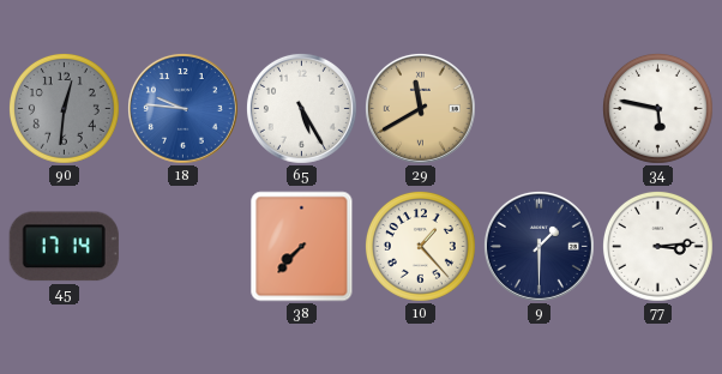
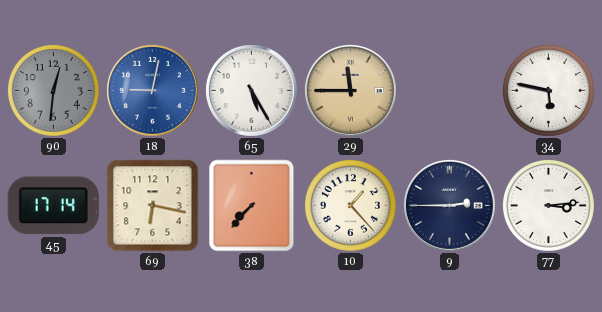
18: 9:46 -> 9:02 (152, 90)
29: 11:40 -> 11:45 (350, 90)
69: none -> 6:17 (153, 206)
9: 1:30 -> 2:45 (449, 205)
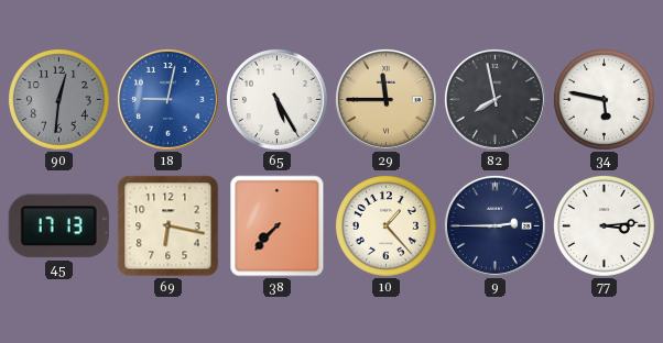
82: none -> 7:58 (494, 99)
45: 17:14 -> 17:13 (58, 226)
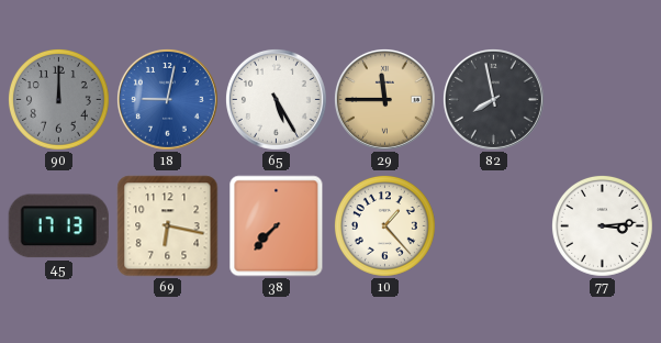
90: 12:31 -> 12:00 (59, 100)
34: 5:47 -> none (605, 100)
9: 2:45 -> none (494, 225)
